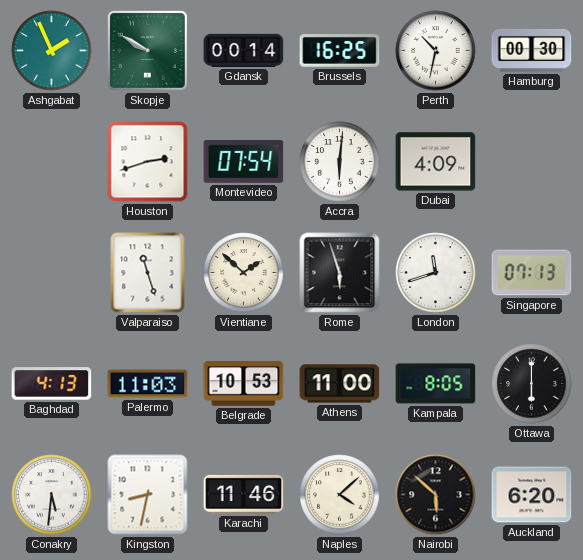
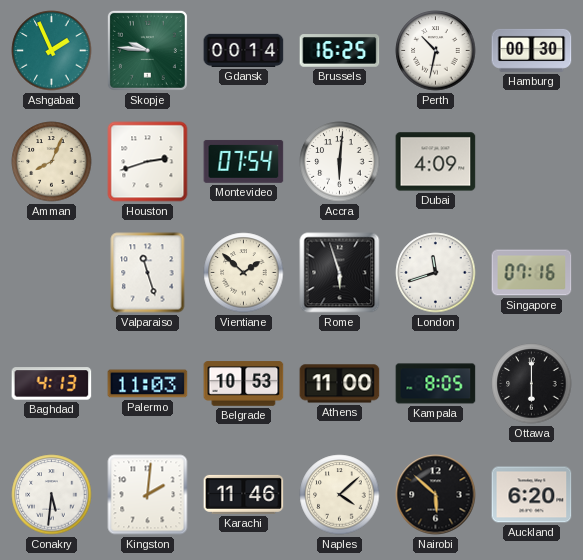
Skopje: 9:50 -> 9:46 (147, 50)
Amman: none -> 8:04 (52, 162)
Singapore: 07:13 -> 07:16 (532, 273)
Kingston: 8:32 -> 2:01 (148, 495)
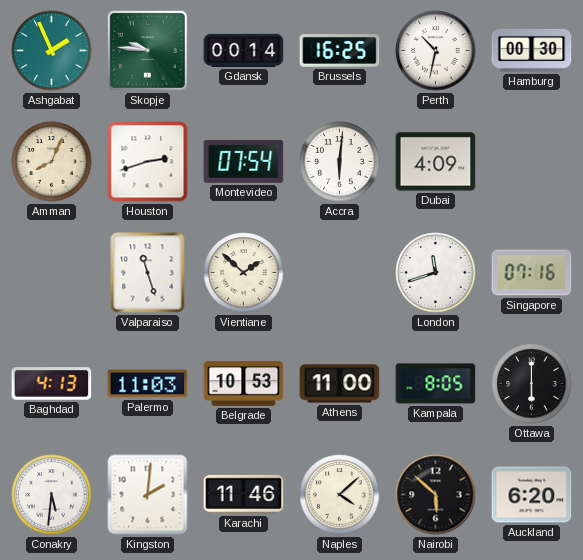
Rome: 5:57 -> none (340, 273)
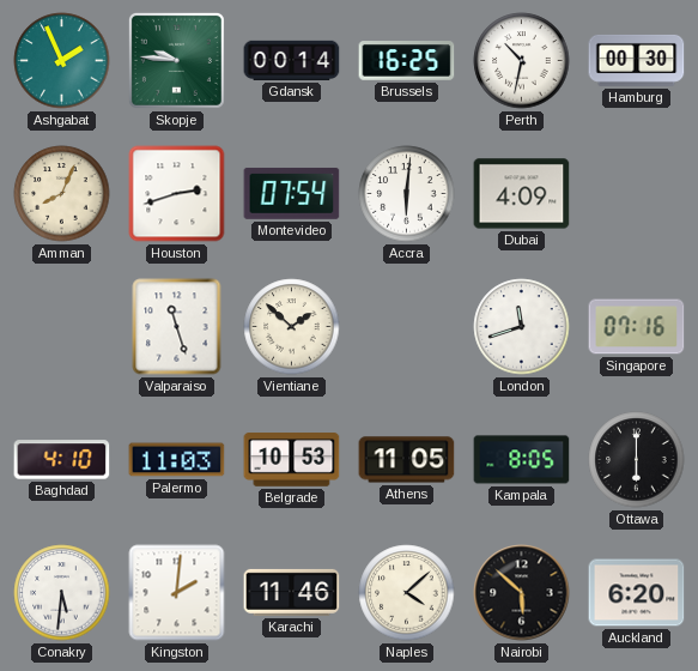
Baghdad: 4:13 -> 4:10 (62, 460)
Athens: 11:00 -> 11:05 (407, 460)
